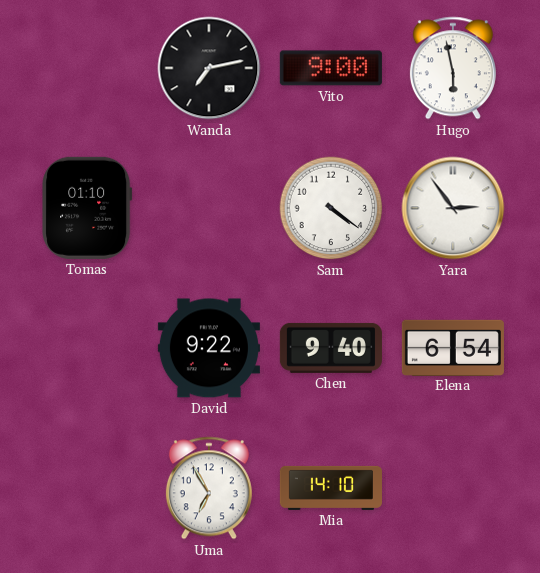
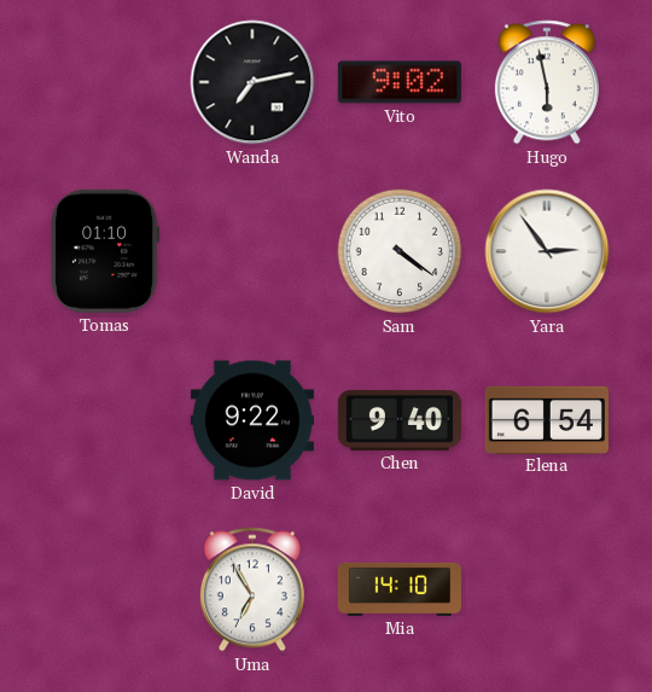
Vito: 9:00 -> 9:02 (400, 82)
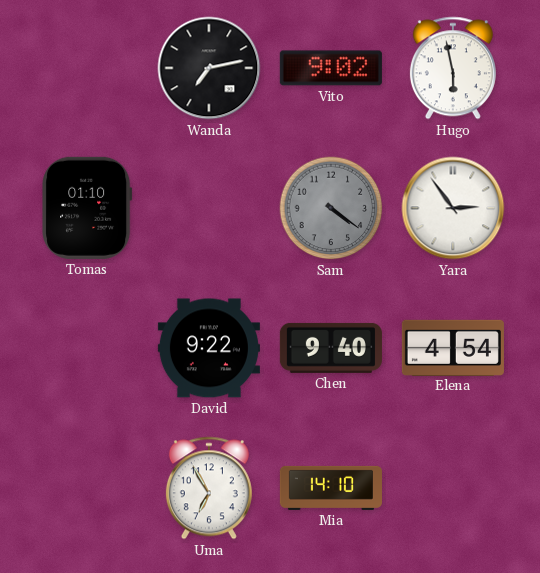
Sam dial: white -> grey (331, 208)
Elena: 6:54 -> 4:54 (453, 347)
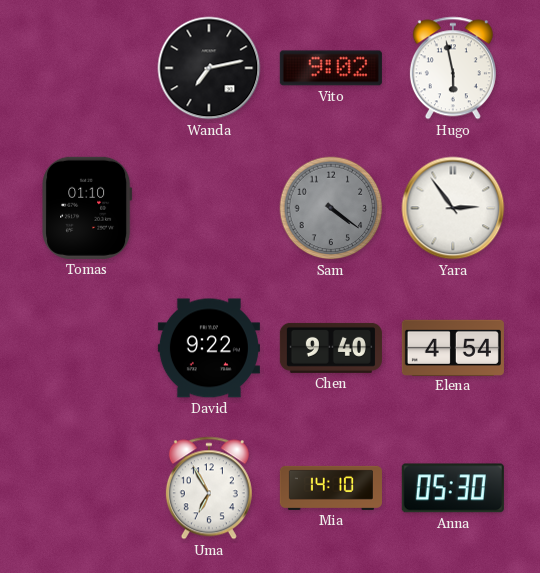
Anna: none -> 05:30 (453, 488)
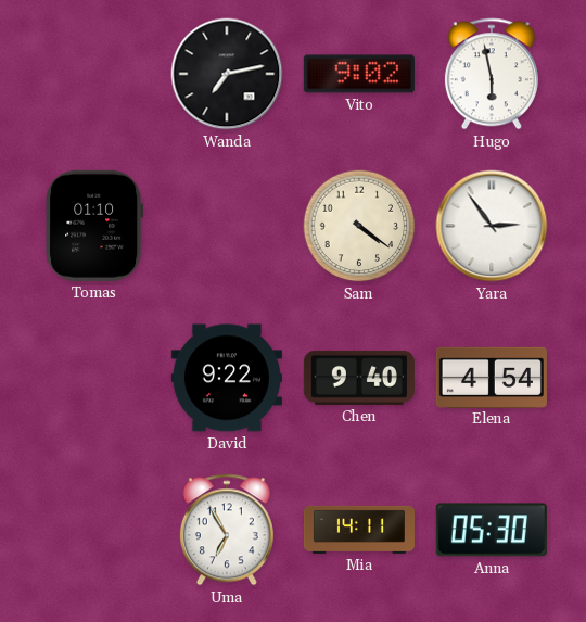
Sam dial: grey -> cream (359, 226)
Mia: 14:10 -> 14:11 (359, 530)
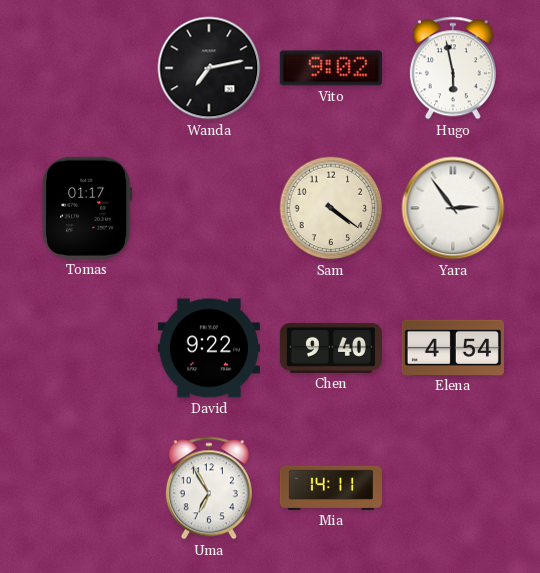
Tomas: 01:10 -> 01:17 (87, 208)
Anna: 05:30 -> none (492, 530)
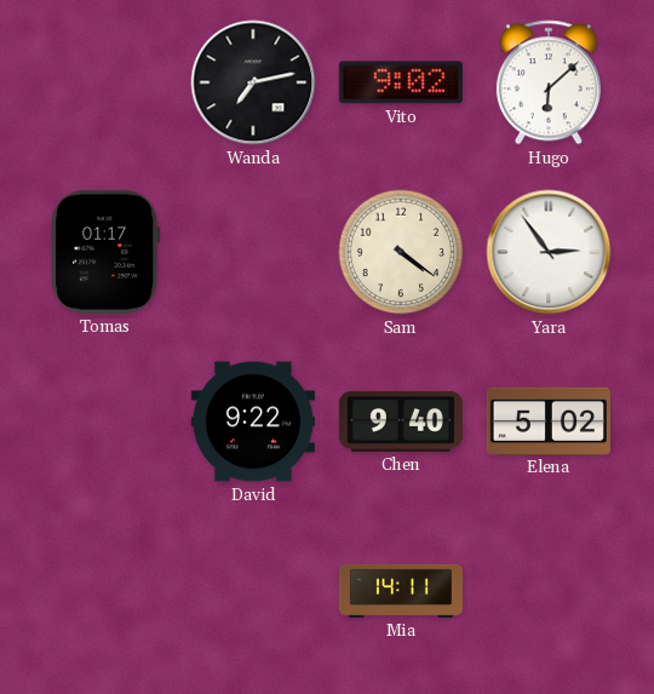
Hugo: 5:58 -> 6:08 (549, 82)
Elena: 4:54 -> 5:02 (549, 420)
Uma: 6:55 -> none (209, 488)
